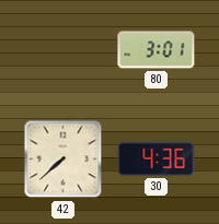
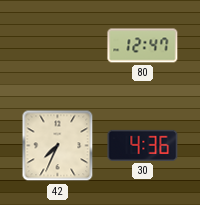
80: 3:01 -> 12:47 (143, 46)
42: 7:38 -> 7:34 (58, 146)
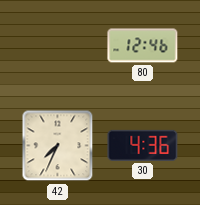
80: 12:47 -> 12:46 (143, 46)
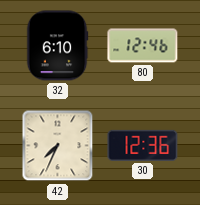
32: none -> 6:10 (57, 46)
30: 4:36 -> 12:36 (143, 145)
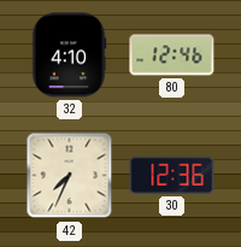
32: 6:10 -> 4:10 (69, 55)
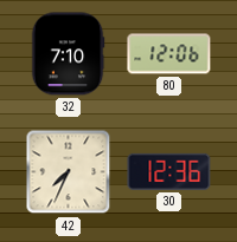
32: 4:10 -> 7:10 (68, 54)
80: 12:46 -> 12:06 (169, 54)
